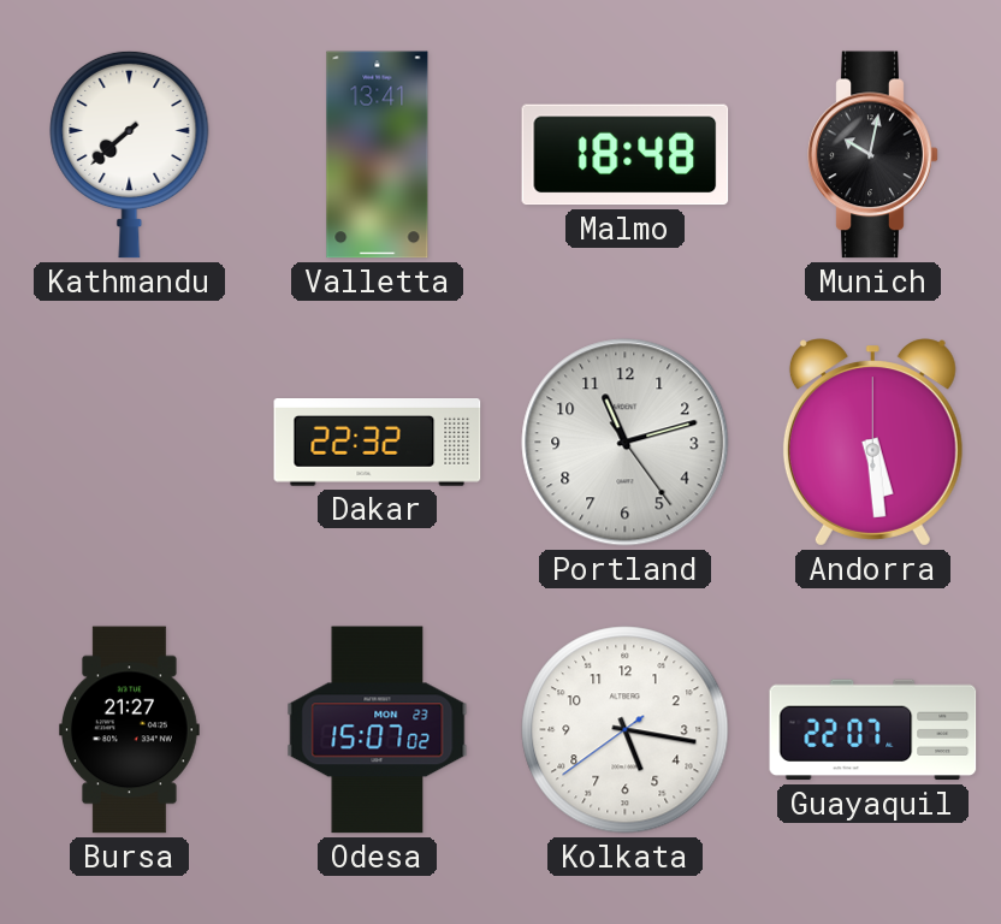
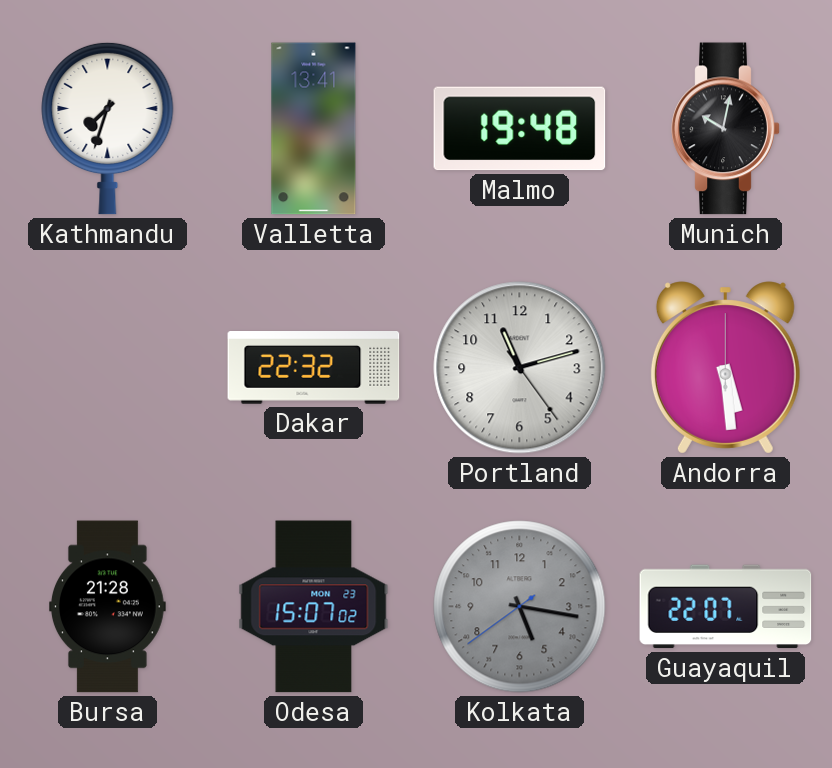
Kathmandu: 7:38 -> 7:33 (108, 128)
Malmo: 18:48 -> 19:48 (520, 129)
Bursa: 21:27 -> 21:28 (108, 607)
Kolkata dial: white -> grey (520, 607)
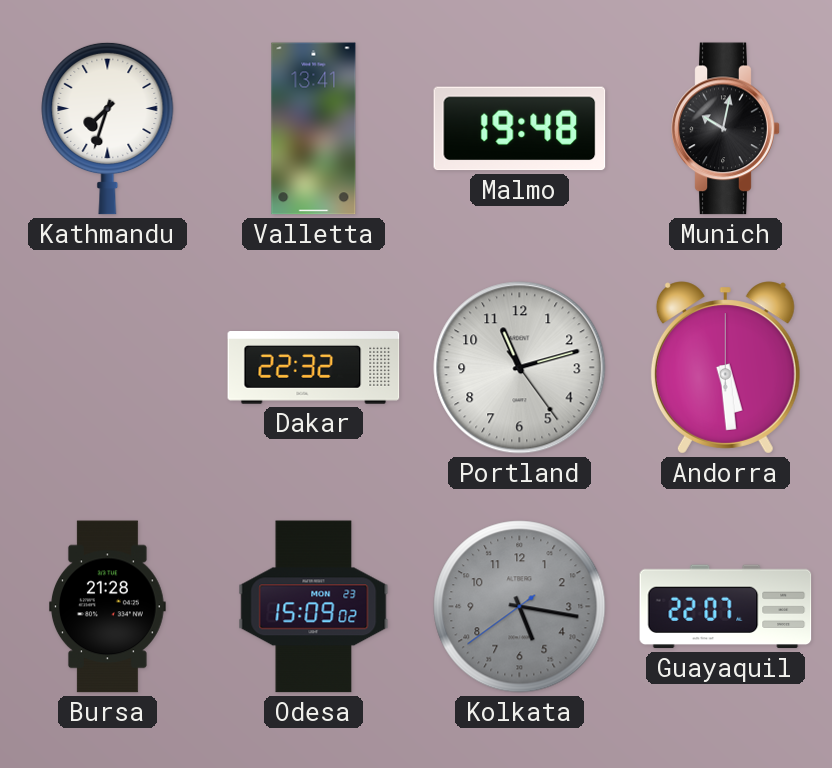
Odesa: 15:07 -> 15:09 (314, 607)
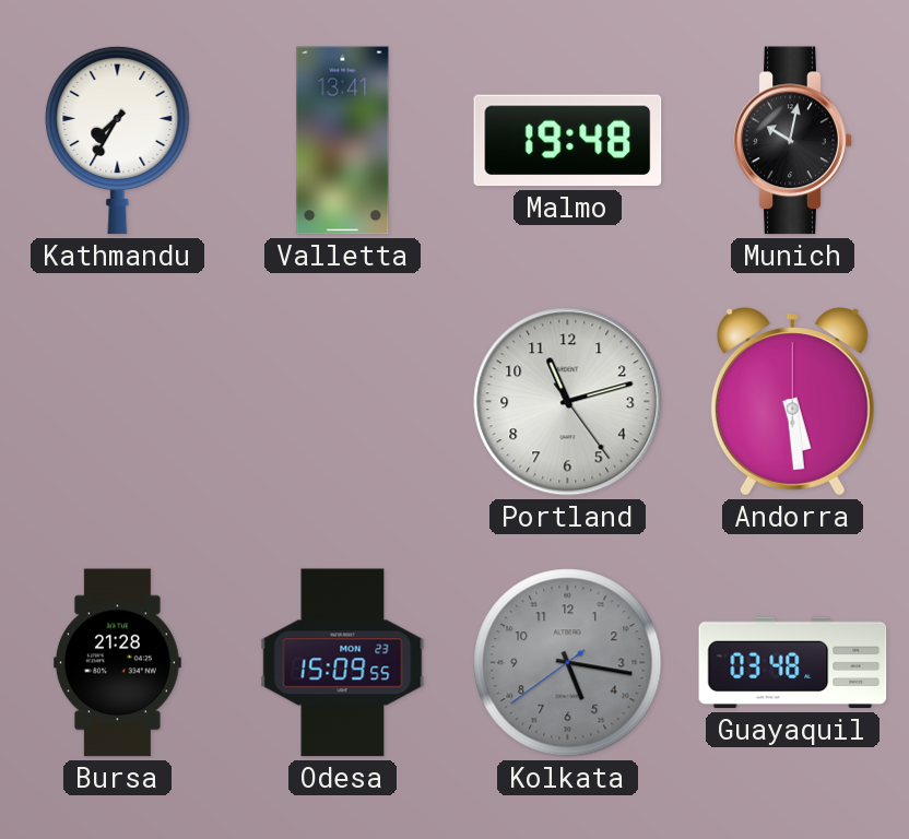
Kathmandu: 7:33 -> 7:35 (118, 140)
Dakar: 22:32 -> none (314, 368)
Odesa: 15:09:02 -> 15:09:55 (343, 663)
Guayaquil: 22:07 -> 03:48 (793, 663)
